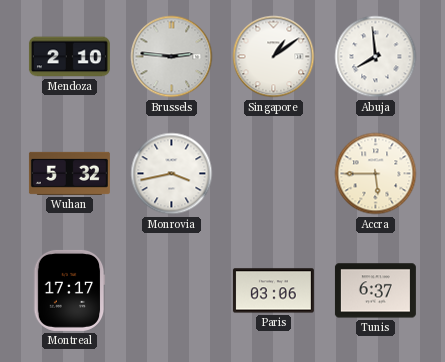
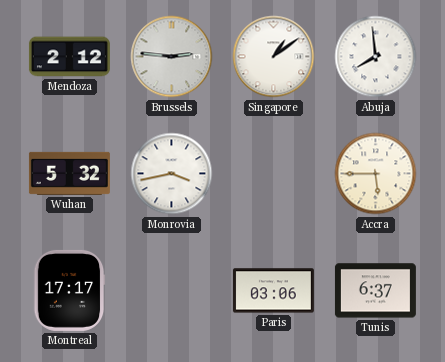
Mendoza: 2:10 -> 2:12 (69, 57)
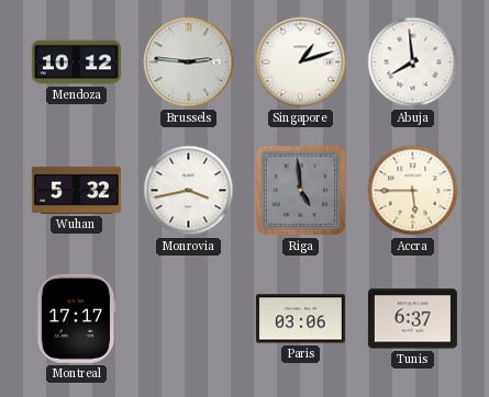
Mendoza: 2:12 -> 10:12 (76, 63)
Singapore: 1:09 -> 1:12 (301, 63)
Riga: none -> 4:59 (301, 191)
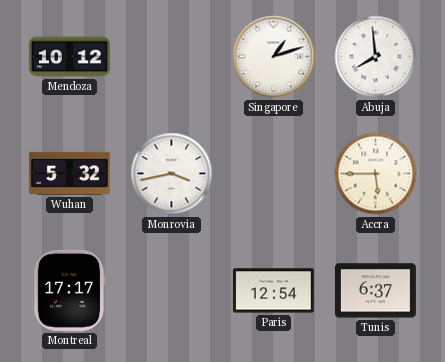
Brussels: 2:46 -> none (189, 63)
Riga: 4:59 -> none (301, 191)
Paris: 03:06 -> 12:54 (273, 291)
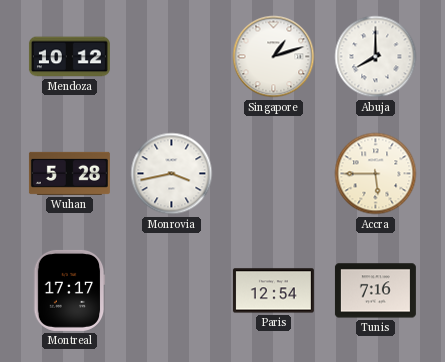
Abuja: 7:59 -> 8:00 (376, 57)
Wuhan: 5:32 -> 5:28 (69, 173)
Tunis: 6:37 -> 7:16 (375, 291)
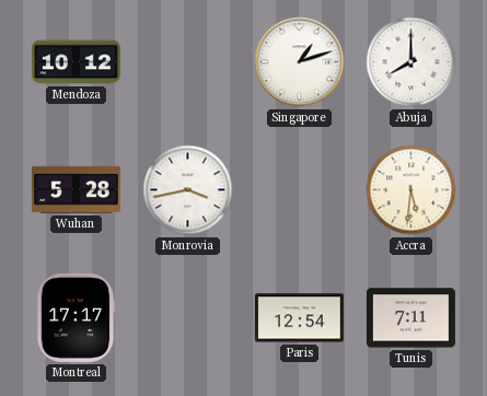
Accra: 5:45 -> 5:31 (411, 190)
Tunis: 7:16 -> 7:11 (410, 318)
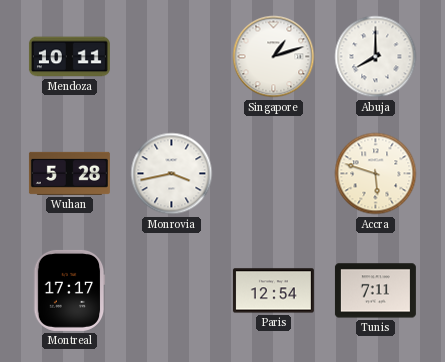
Mendoza: 10:12 -> 10:11 (69, 57)
Accra: 5:31 -> 5:48 (376, 174)
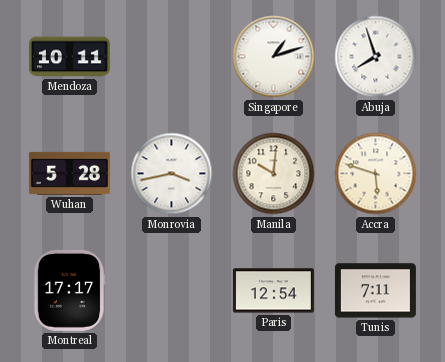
Abuja: 8:00 -> 7:57 (376, 57)
Manila: none -> 10:01 (274, 174)
